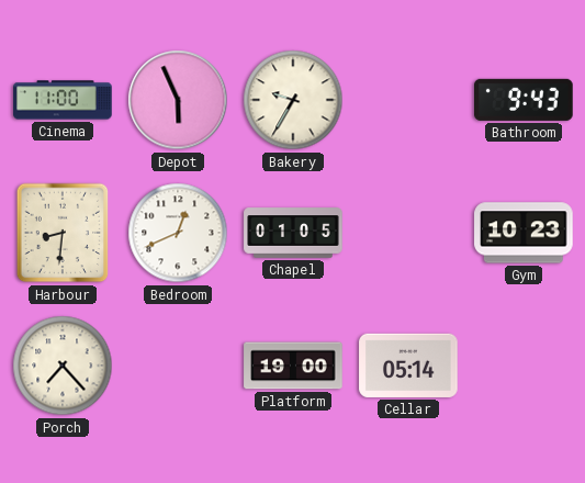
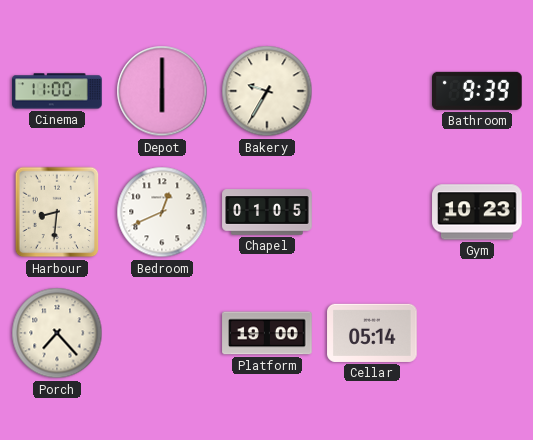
Depot: 5:56 -> 6:00 (162, 91)
Bathroom: 9:43 -> 9:39 (477, 91)
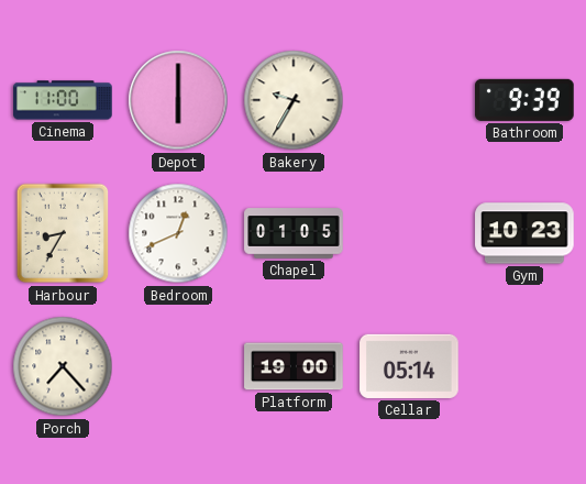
Harbour: 8:31 -> 8:35 (63, 233)
